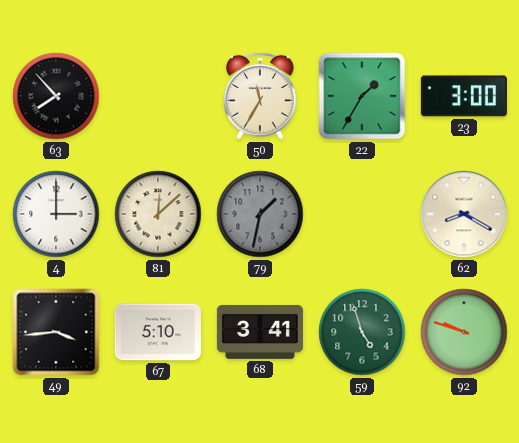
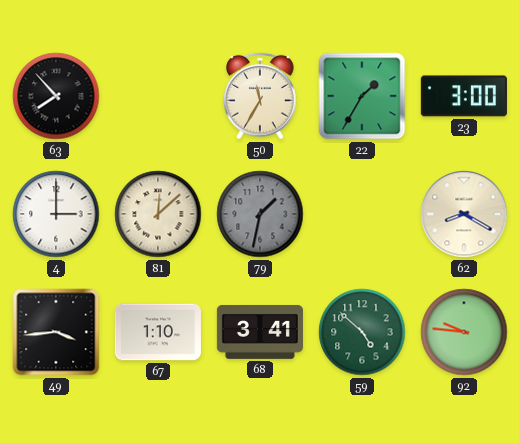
67: 5:10 -> 1:10 (158, 332)
59: 4:57 -> 4:52 (362, 332)
92: 9:48 -> 9:46 (464, 332)
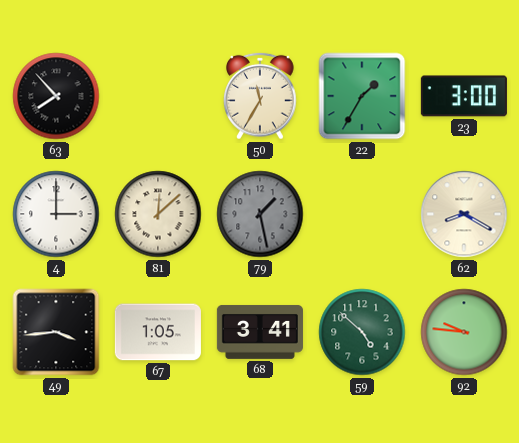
79: 1:32 -> 1:28 (260, 214)
67: 1:10 -> 1:05 (158, 332)
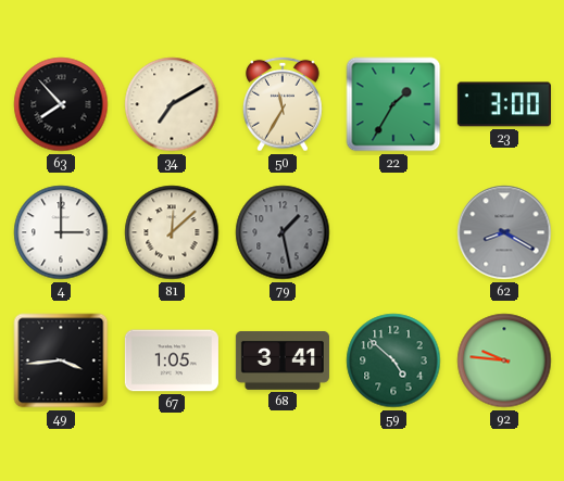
34: none -> 7:10 (172, 104)
62 dial: cream -> grey (504, 232)
